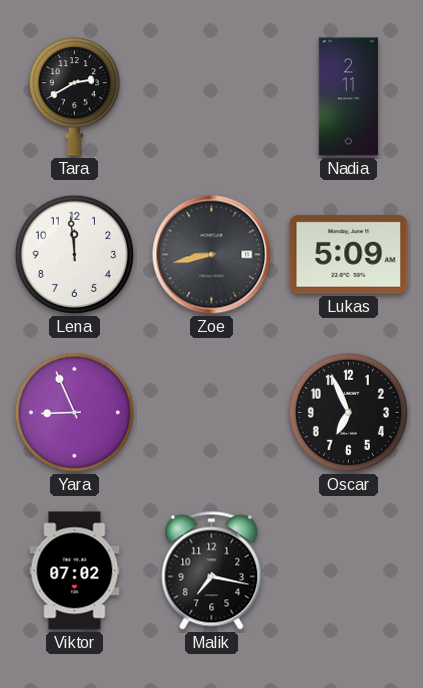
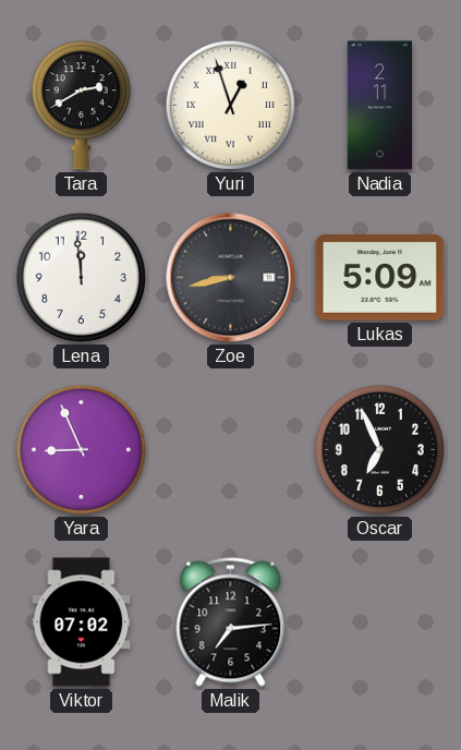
Yuri: none -> 12:57 (230, 105)
Malik: 7:17 -> 7:14 (231, 622)
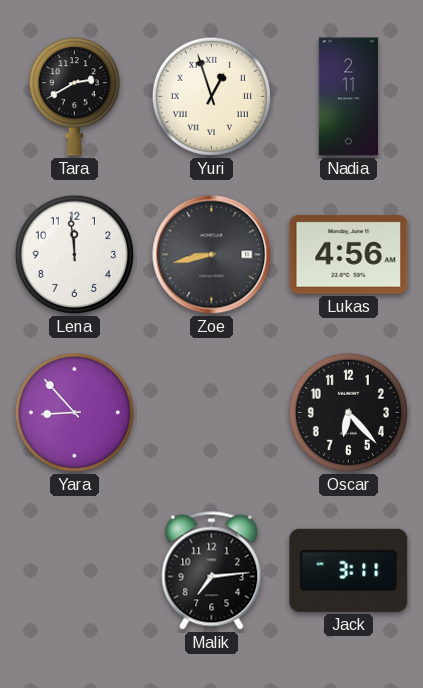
Lukas: 5:09 -> 4:56 (349, 254)
Yara: 8:56 -> 8:53 (74, 412)
Oscar: 6:56 -> 6:23 (348, 412)
Viktor: 07:02 -> none (82, 622)
Jack: none -> 3:11 (349, 570)
